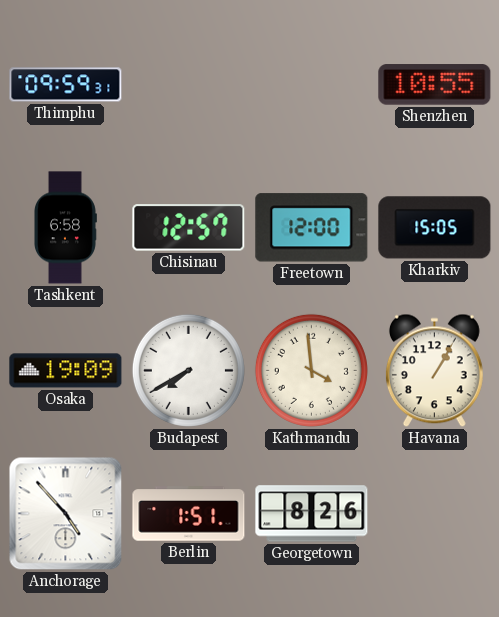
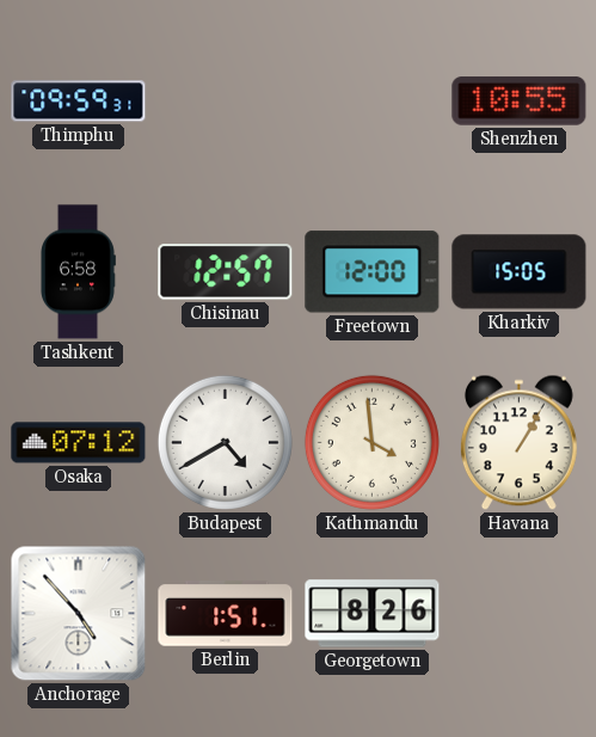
Osaka: 19:09 -> 07:12 (79, 443)
Budapest: 7:40 -> 4:40 (225, 442)
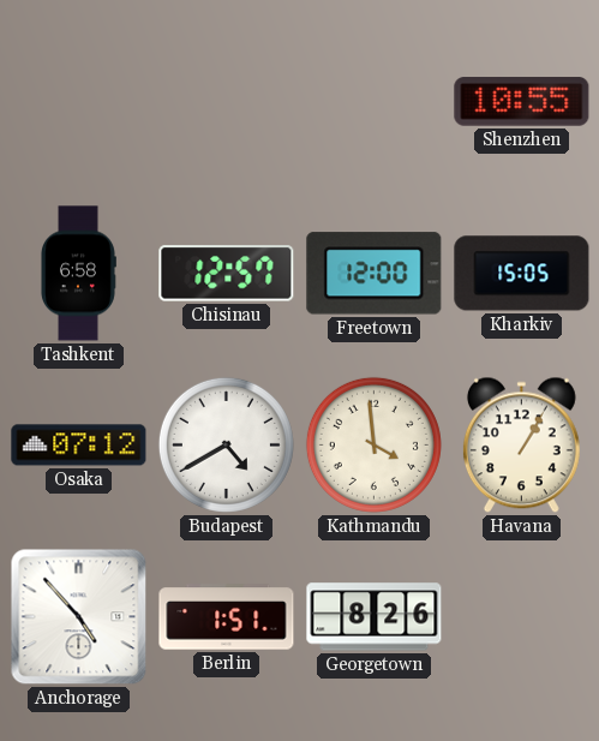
Thimphu: 09:59 -> none (79, 102)
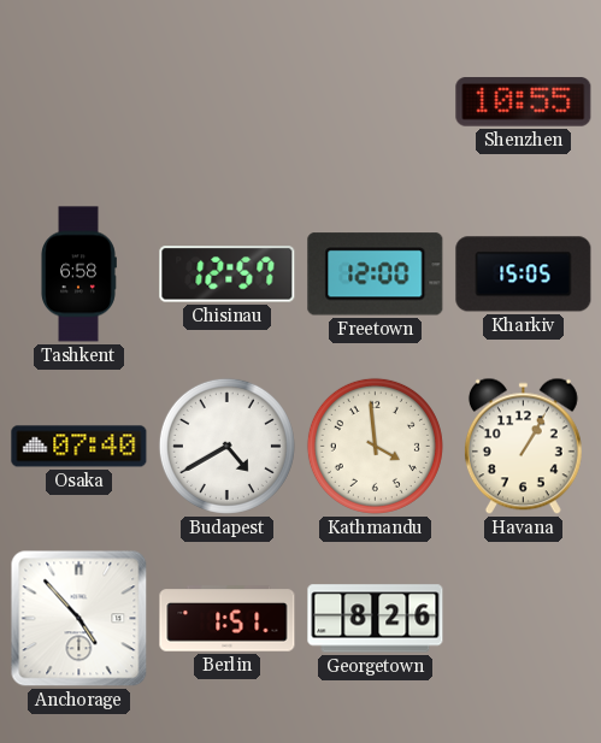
Osaka: 07:12 -> 07:40 (79, 447)
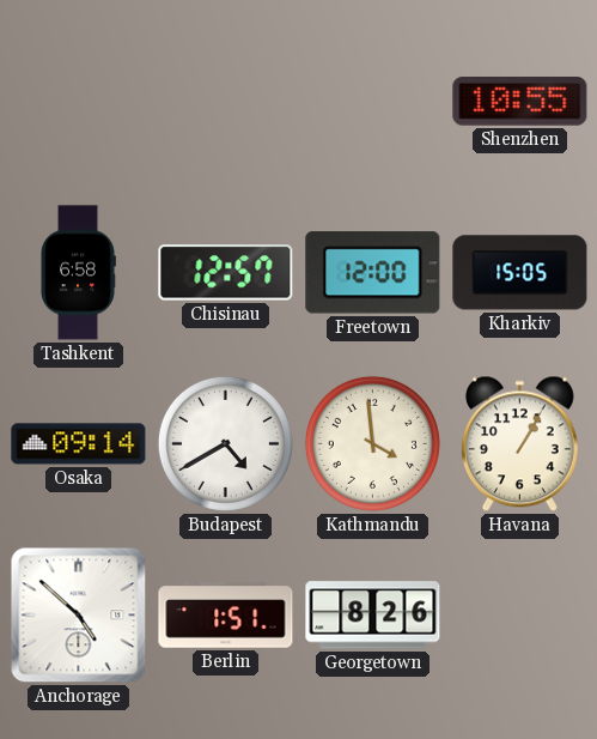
Osaka: 07:40 -> 09:14 (79, 444)
Anchorage: 4:53 -> 4:52 (79, 616)
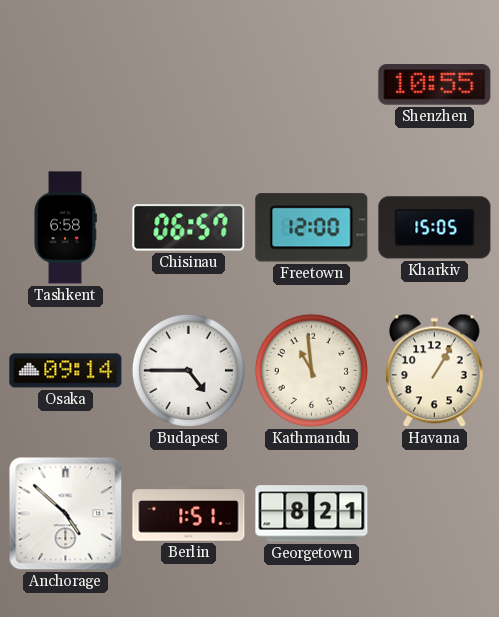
Chisinau: 12:57 -> 06:57 (189, 228)
Budapest: 4:40 -> 4:45 (188, 370)
Kathmandu: 3:59 -> 10:59 (311, 370)
Georgetown: 8:26 -> 8:21 (312, 514)
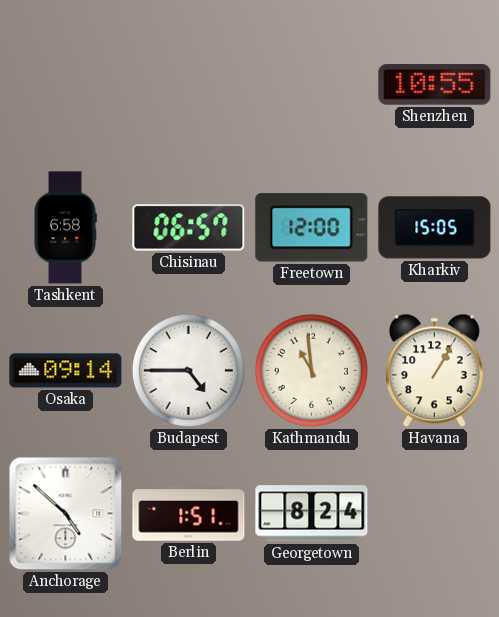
Georgetown: 8:21 -> 8:24 (312, 514)
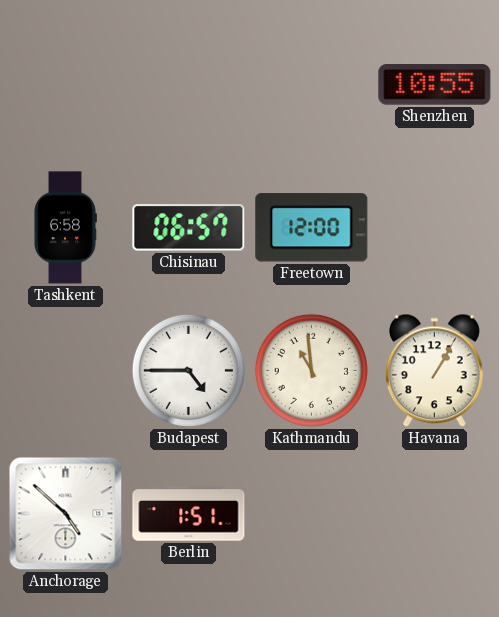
Kharkiv: 15:05 -> none (435, 228)
Osaka: 09:14 -> none (66, 371)
Georgetown: 8:24 -> none (312, 514)
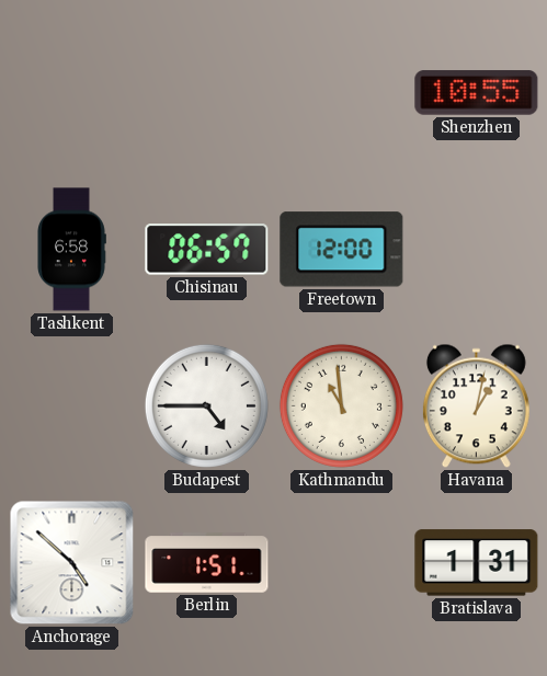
Havana: 1:05 -> 1:02 (476, 406)
Bratislava: none -> 1:31 (477, 563)
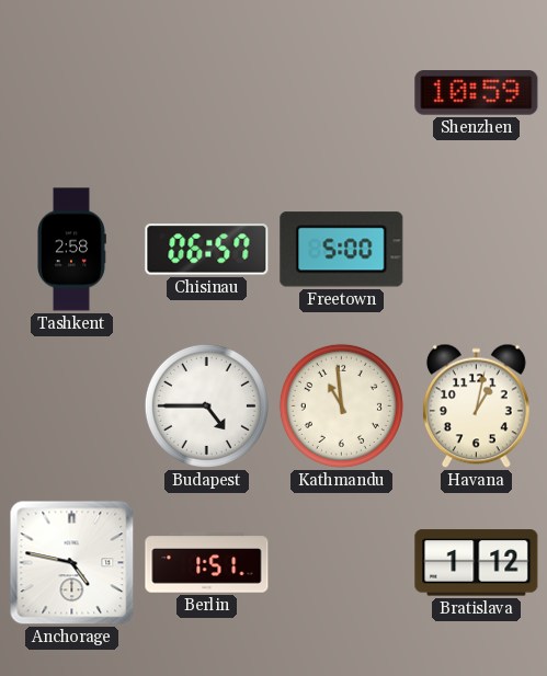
Shenzhen: 10:55 -> 10:59 (477, 93)
Tashkent: 6:58 -> 2:58 (72, 250)
Freetown: 12:00 -> 5:00 (342, 250)
Anchorage: 4:52 -> 4:47 (72, 563)
Bratislava: 1:31 -> 1:12 (477, 563)
